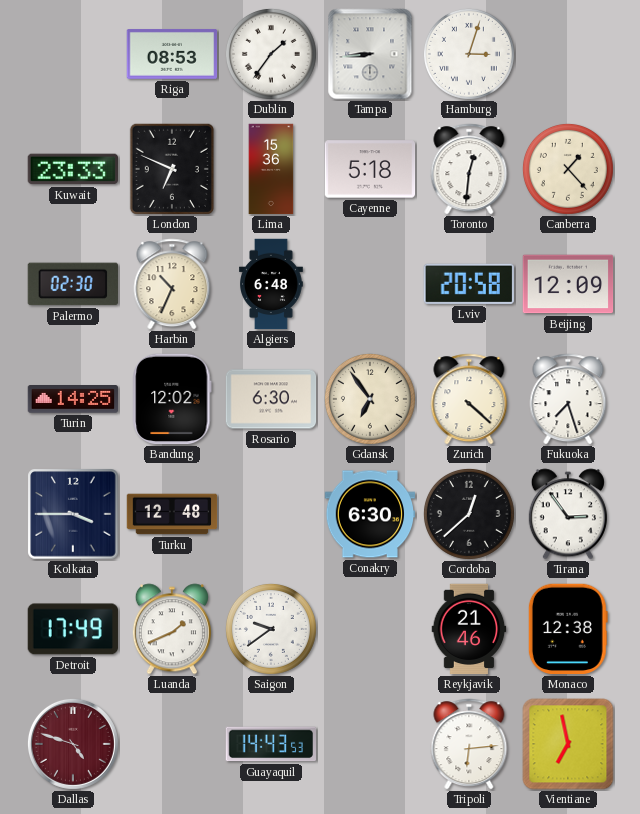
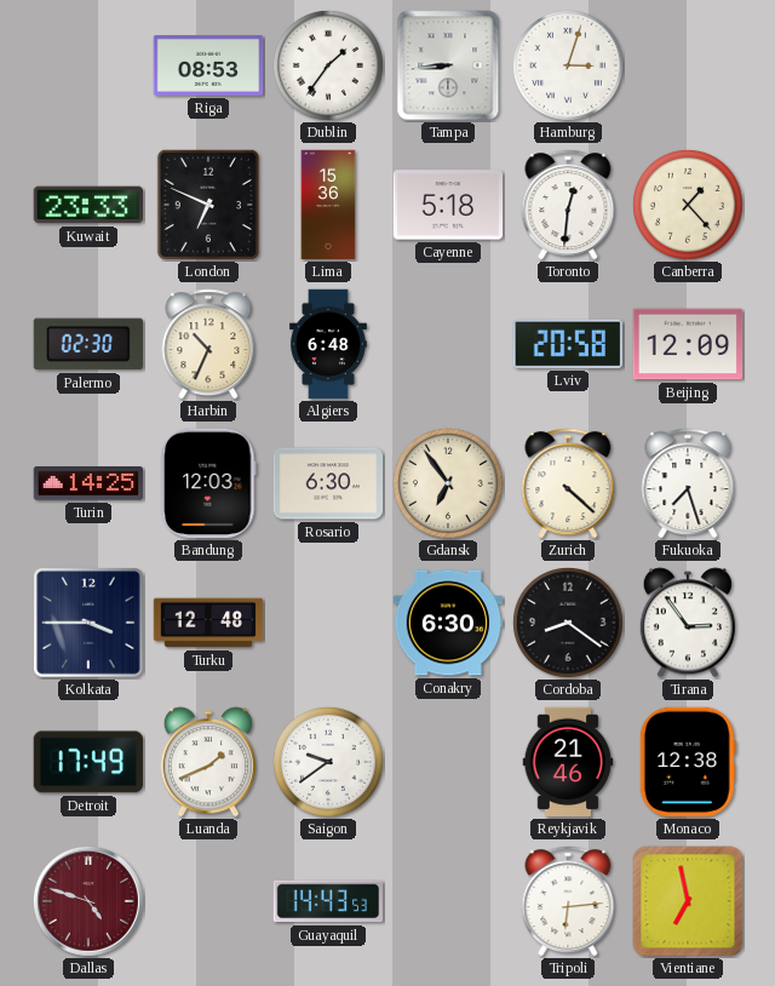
Bandung: 12:02 -> 12:03 (208, 483)
Cordoba: 12:38 -> 8:21 (568, 623)
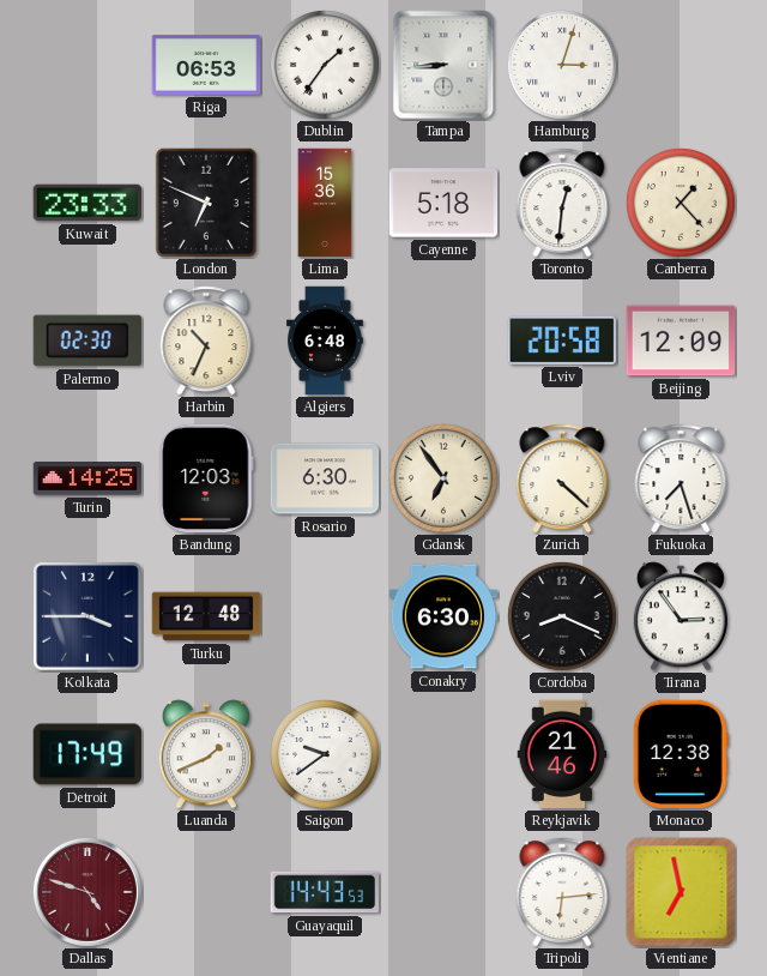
Riga: 08:53 -> 06:53 (206, 66)
Cordoba: 8:21 -> 8:19 (562, 616)
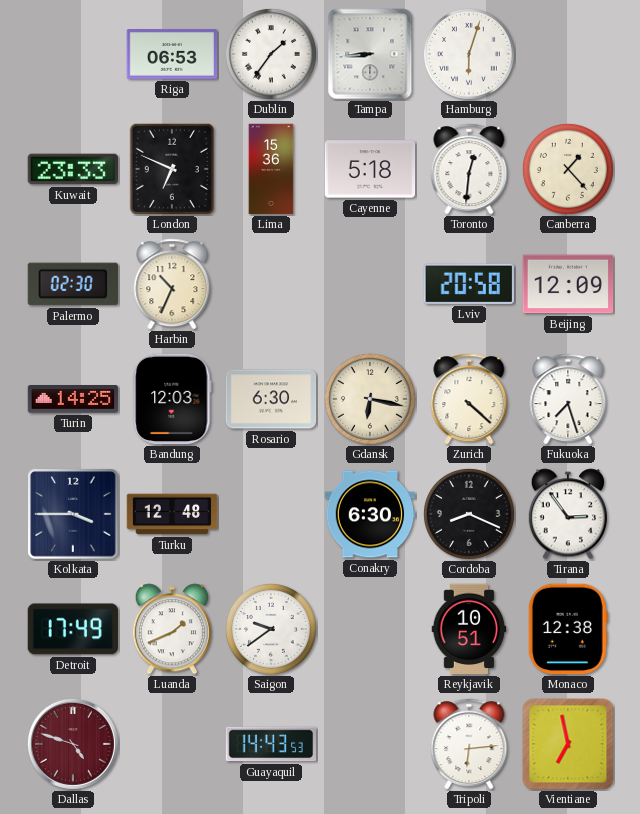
Hamburg: 3:03 -> 6:03 (469, 54)
Algiers: 6:48 -> none (326, 341)
Gdansk: 6:54 -> 6:17 (370, 399)
Reykjavik: 21:46 -> 10:51 (469, 629)
